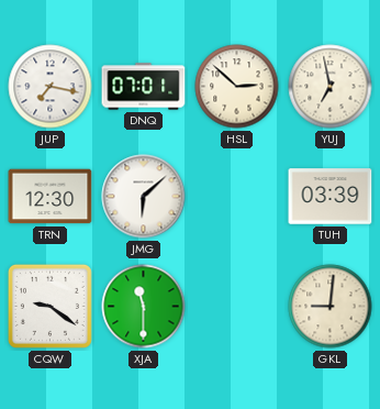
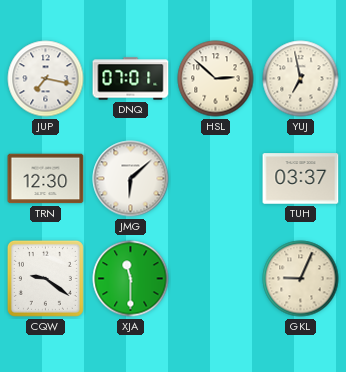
TUH: 03:39 -> 03:37 (301, 179)
GKL: 9:01 -> 9:04 (301, 279)
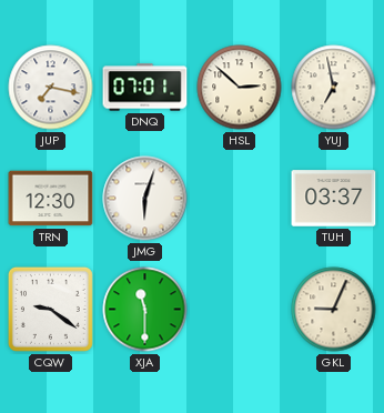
JMG: 6:08 -> 6:03 (145, 199)
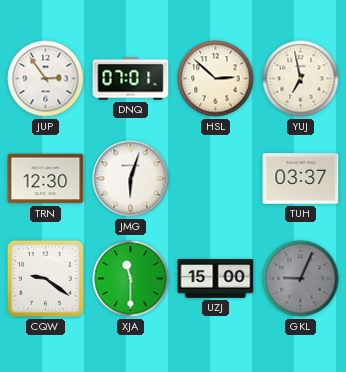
JUP: 7:17 -> 2:54 (46, 79)
UZJ: none -> 15:00 (216, 278)
GKL dial: cream -> grey (301, 279)
